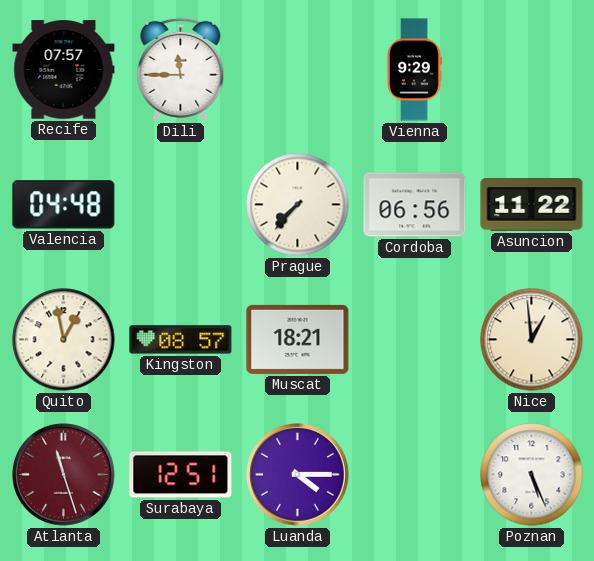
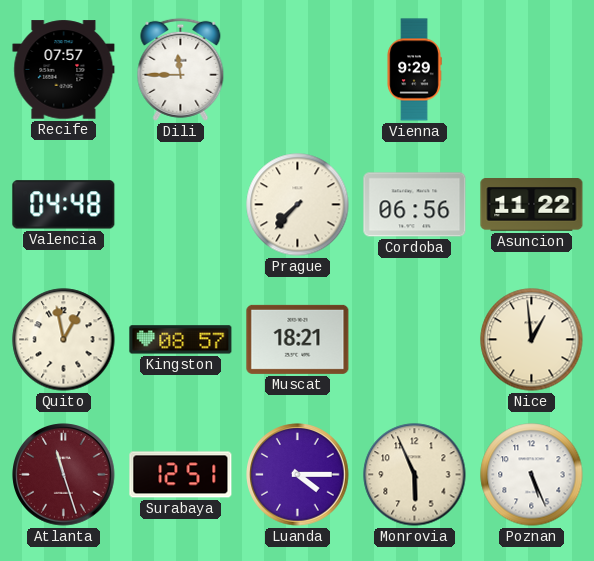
Monrovia: none -> 5:56 (415, 475)
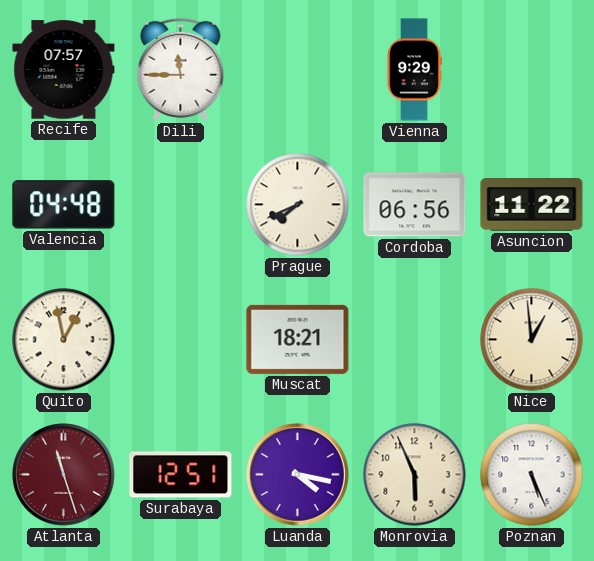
Prague: 7:37 -> 7:41 (298, 205)
Kingston: 08:57 -> none (181, 340)
Luanda: 4:15 -> 4:17 (298, 475)
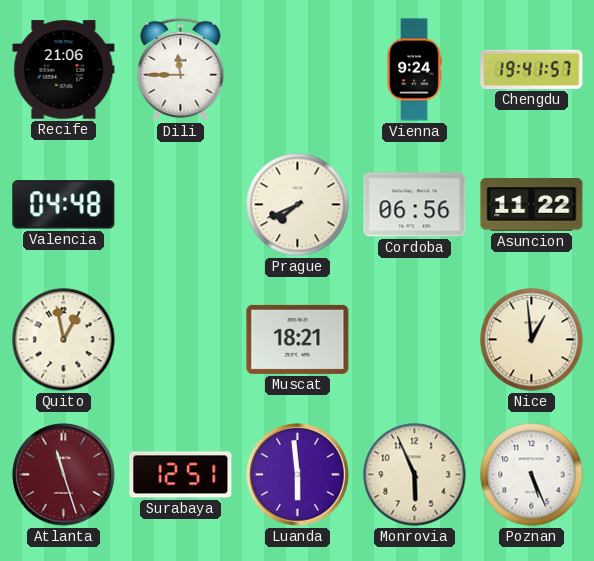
Recife: 07:57 -> 21:06 (64, 70)
Vienna: 9:29 -> 9:24 (414, 70)
Chengdu: none -> 19:41 (532, 69)
Luanda: 4:17 -> 5:59 (298, 475)
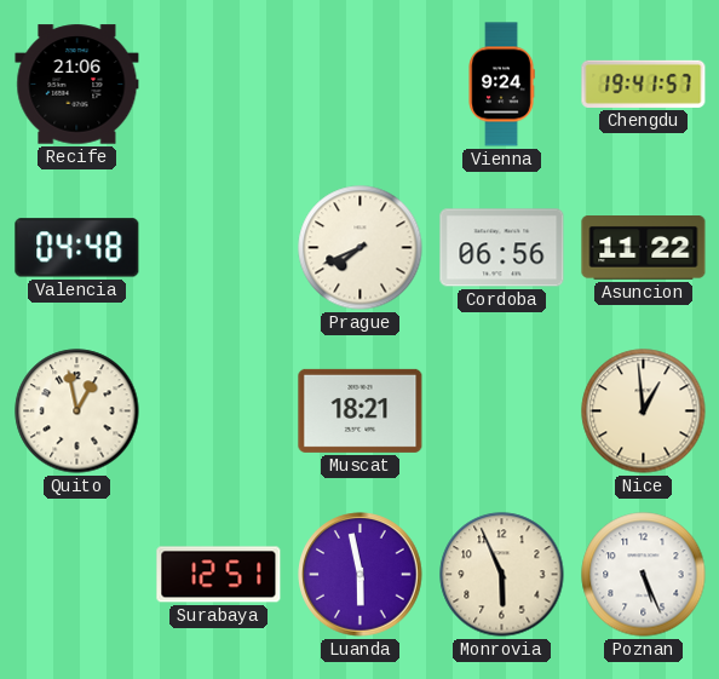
Dili: 11:45 -> none (181, 69)
Atlanta: 11:27 -> none (64, 475)
Luanda: 5:59 -> 5:58 (361, 575)
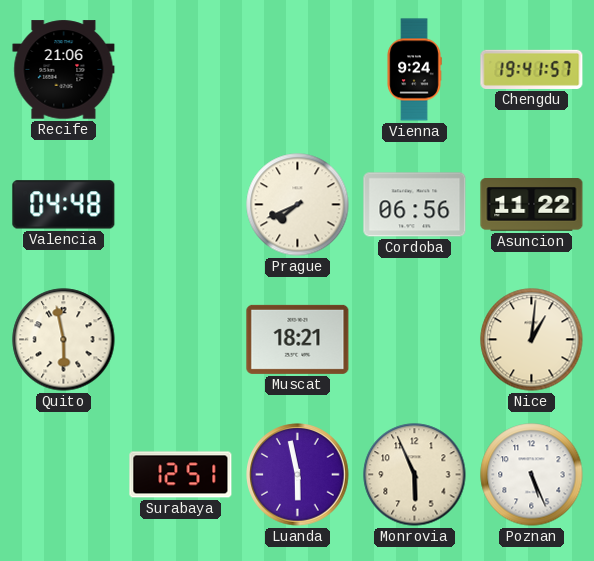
Quito: 12:58 -> 5:58 (64, 340)
Nice: 12:59 -> 1:01 (532, 340)
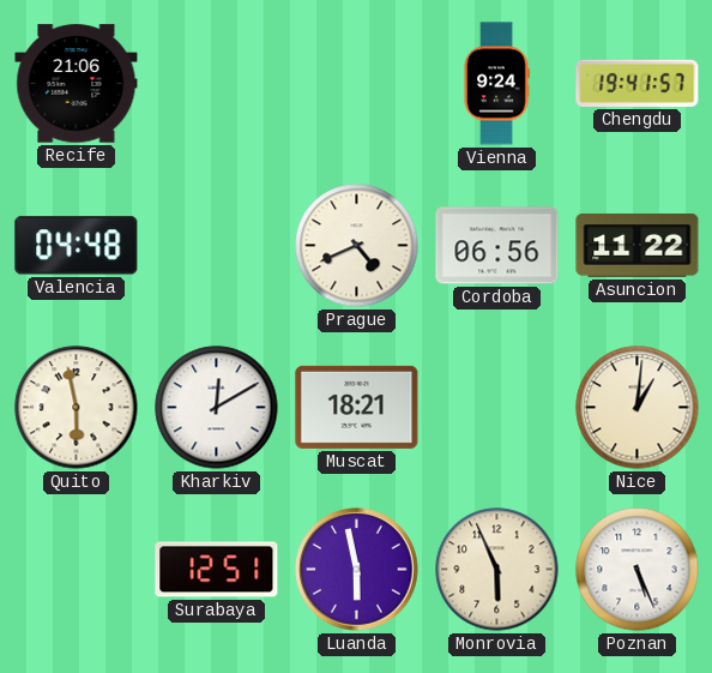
Prague: 7:41 -> 4:41 (357, 246)
Kharkiv: none -> 12:10 (217, 408)
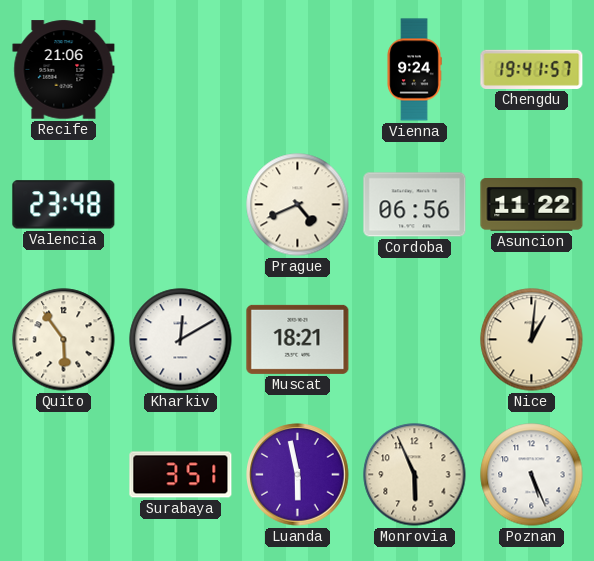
Valencia: 04:48 -> 23:48 (64, 205)
Quito: 5:58 -> 5:54 (64, 340)
Surabaya: 12:51 -> 3:51 (181, 475)
